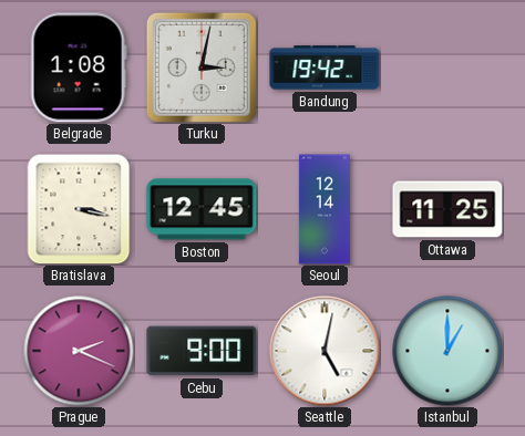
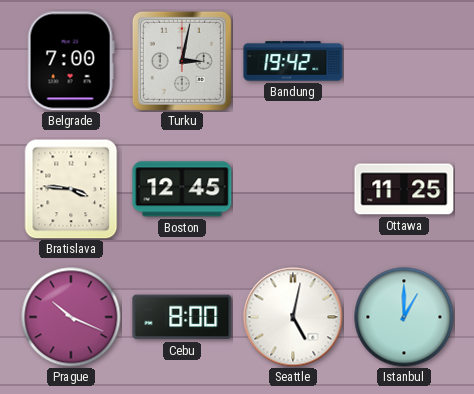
Belgrade: 1:08 -> 7:00 (71, 61)
Bratislava: 3:17 -> 3:46 (71, 189)
Seoul: 12:14 -> none (325, 209)
Prague: 2:19 -> 10:19 (71, 317)
Cebu: 9:00 -> 8:00 (182, 317)
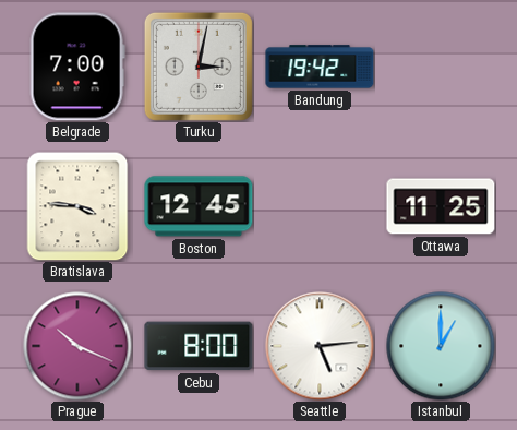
Seattle: 5:02 -> 5:14 (320, 346)
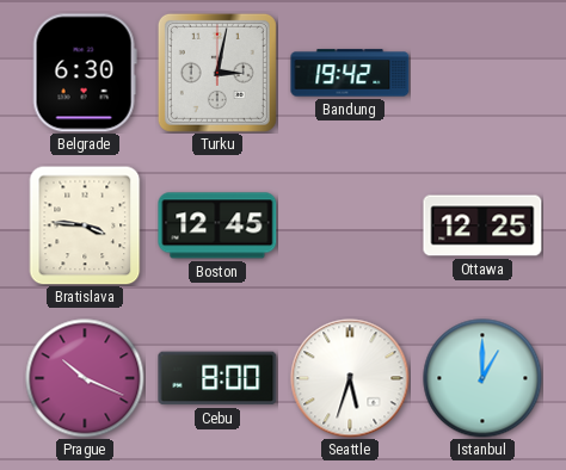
Belgrade: 7:00 -> 6:30 (85, 73)
Ottawa: 11:25 -> 12:25 (482, 225)
Seattle: 5:14 -> 5:33 (350, 378)
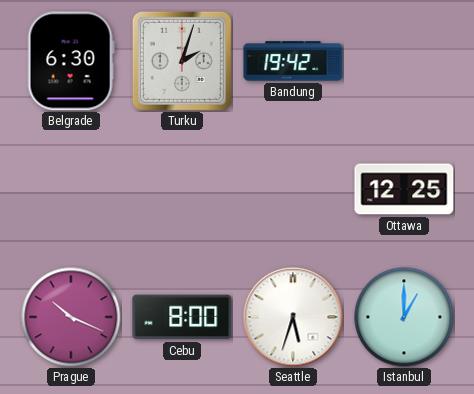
Turku: 3:02 -> 2:03 (182, 61)
Bratislava: 3:46 -> none (85, 225)
Boston: 12:45 -> none (217, 225)
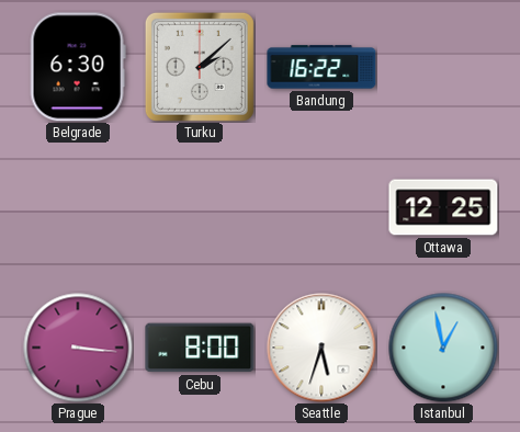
Turku: 2:03 -> 2:08 (200, 67)
Bandung: 19:42 -> 16:22 (321, 67)
Prague: 10:19 -> 3:16 (78, 348)
Istanbul: 1:00 -> 12:58 (443, 348)
